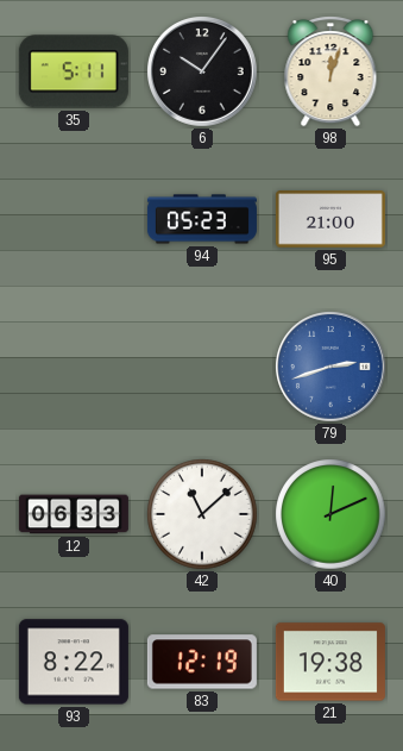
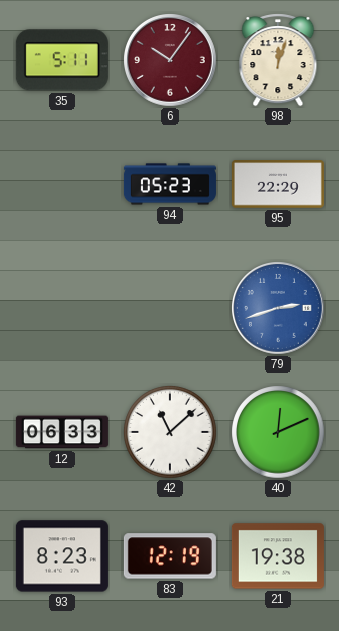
6 dial: black -> burgundy (171, 61)
95: 21:00 -> 22:29 (278, 184)
93: 8:22 -> 8:23 (62, 556)
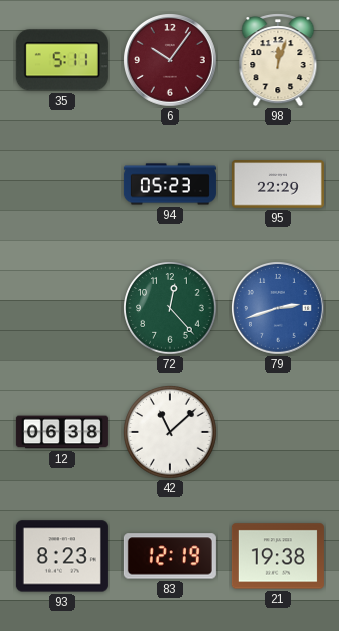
72: none -> 12:23 (170, 308)
12: 06:33 -> 06:38 (62, 432)
40: 12:11 -> none (278, 432)
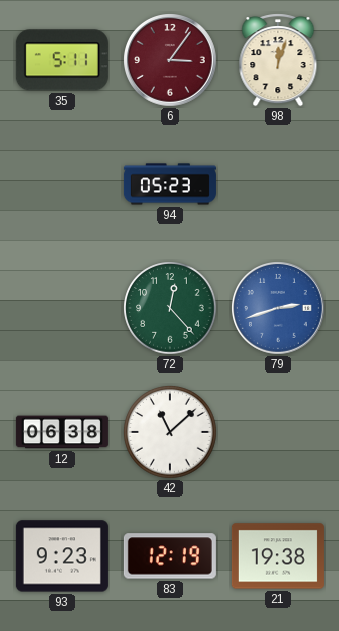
6: 10:06 -> 3:06 (171, 61)
95: 22:29 -> none (278, 184)
93: 8:23 -> 9:23 (62, 556)
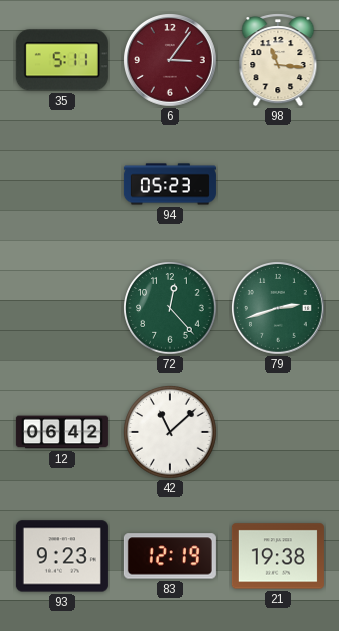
98: 12:03 -> 11:16 (278, 60)
79 dial: blue -> green (279, 309)
12: 06:38 -> 06:42 (62, 432)
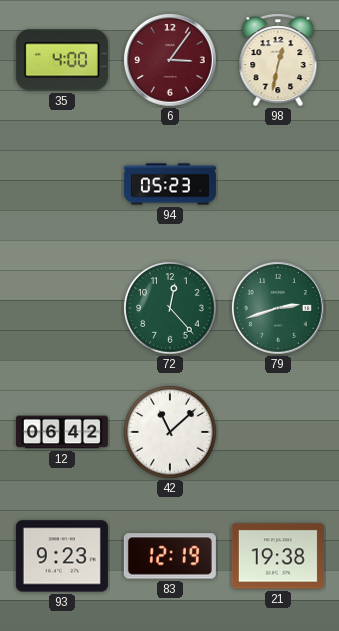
35: 5:11 -> 4:00 (62, 60)
98: 11:16 -> 12:32 (278, 60)
